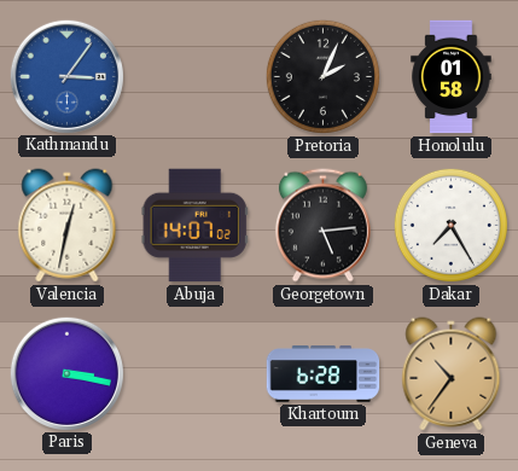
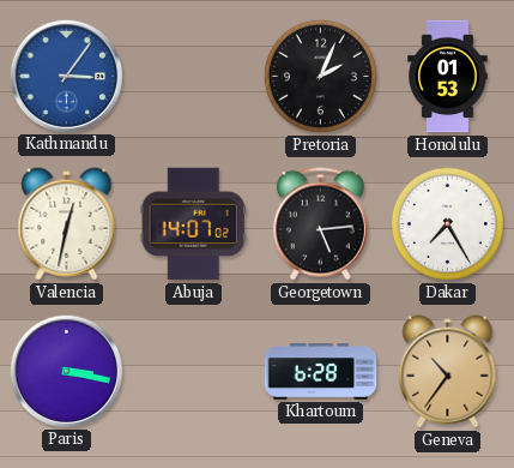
Honolulu: 01:58 -> 01:53 (448, 77)
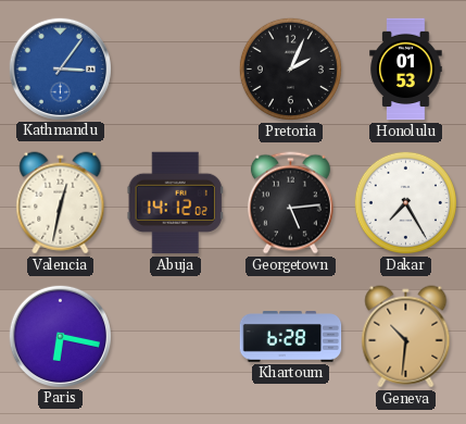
Abuja: 14:07 -> 14:12 (175, 203)
Paris: 3:17 -> 6:17 (60, 336)
Geneva: 10:36 -> 10:31 (406, 337)
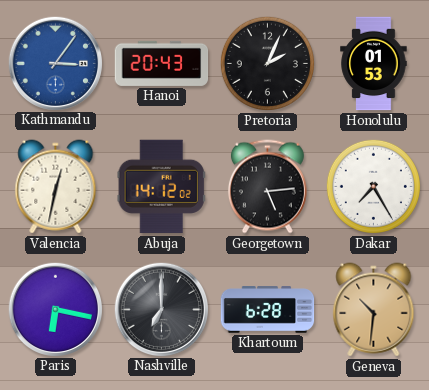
Hanoi: none -> 20:43 (162, 63)
Nashville: none -> 7:00 (161, 309)
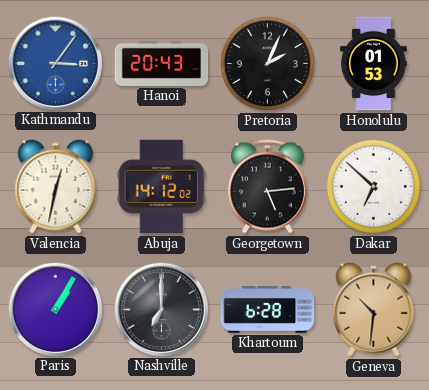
Dakar: 7:25 -> 6:52 (373, 186)
Paris: 6:17 -> 1:05 (55, 309)
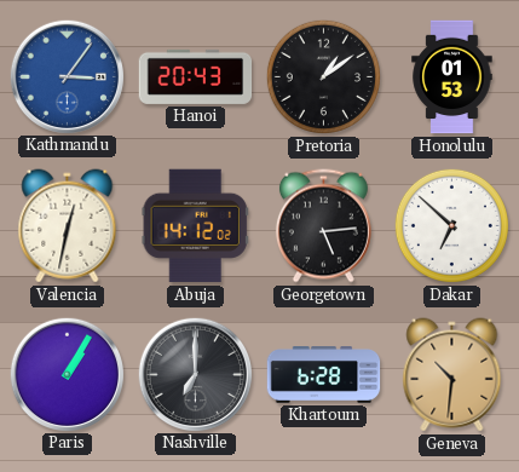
Pretoria: 2:04 -> 1:09 (323, 76)
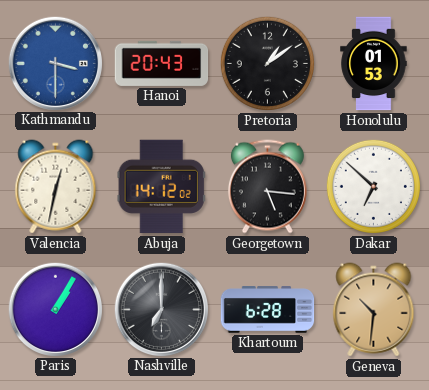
Kathmandu: 3:06 -> 3:30 (55, 63)
Georgetown: 5:14 -> 5:16 (267, 187)
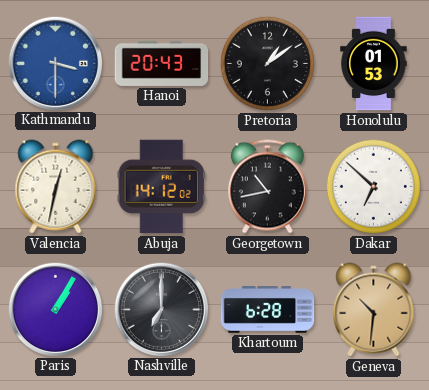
Georgetown: 5:16 -> 10:43 (267, 187)
